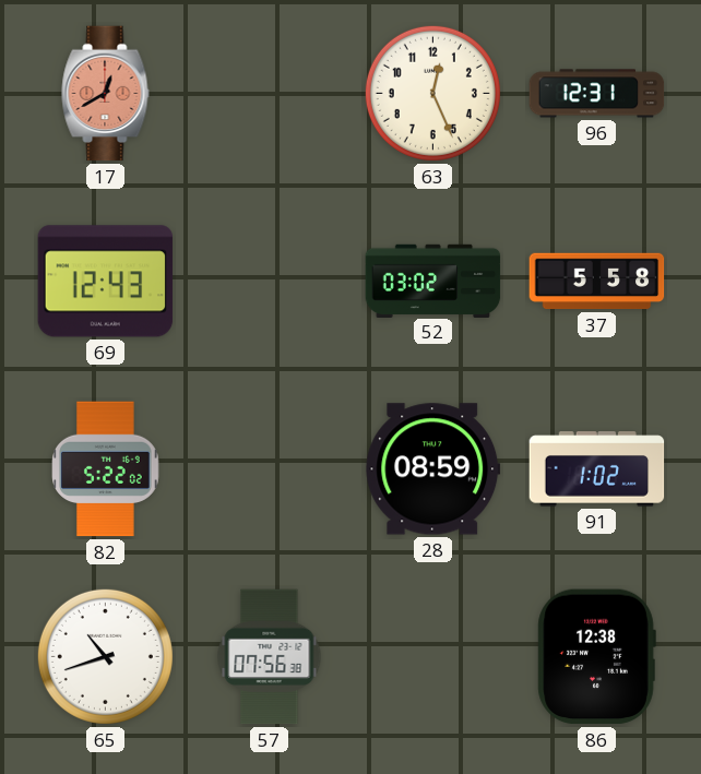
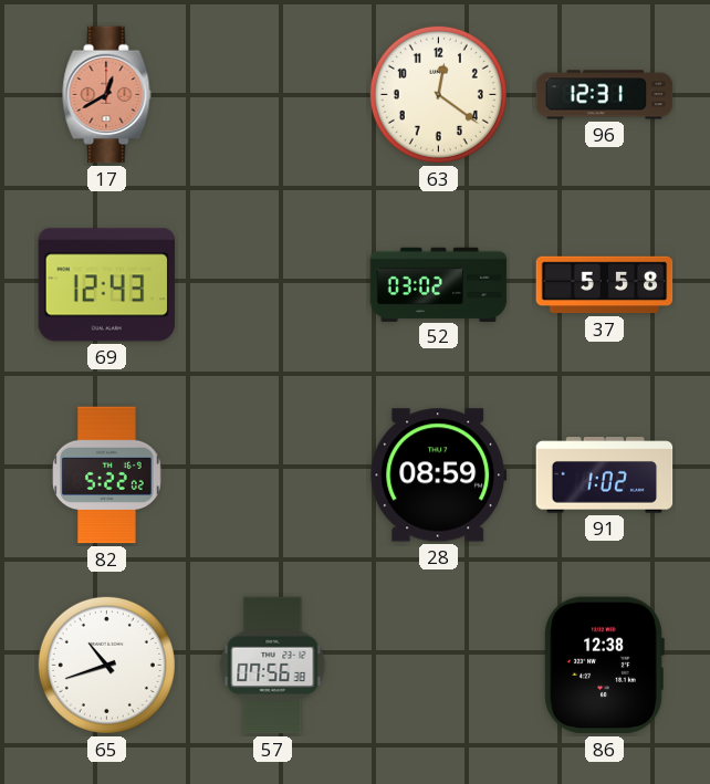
63: 12:26 -> 12:21 (438, 94)
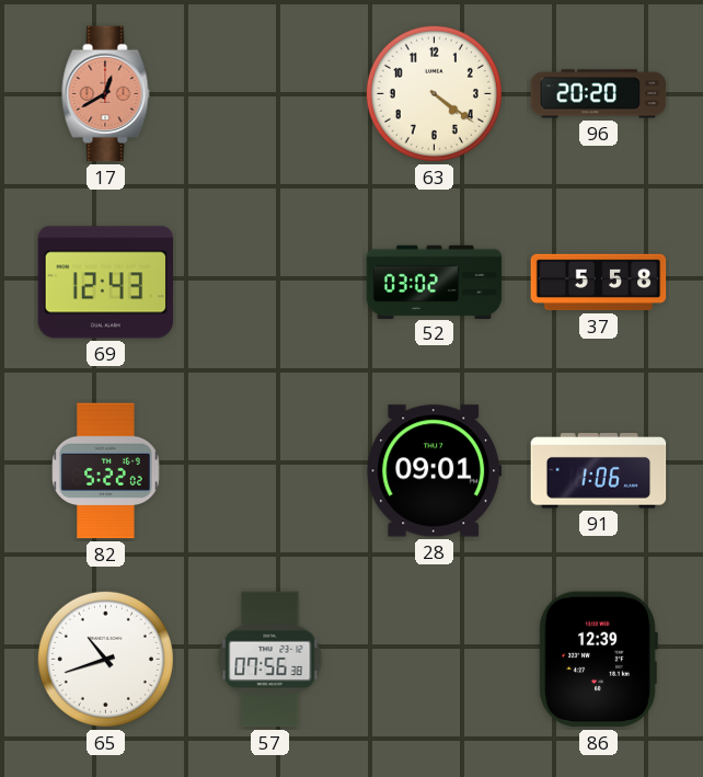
63: 12:21 -> 4:21 (434, 93)
96: 12:31 -> 20:20 (599, 94)
28: 08:59 -> 09:01 (435, 471)
91: 1:02 -> 1:06 (599, 471)
86: 12:38 -> 12:39 (598, 660)
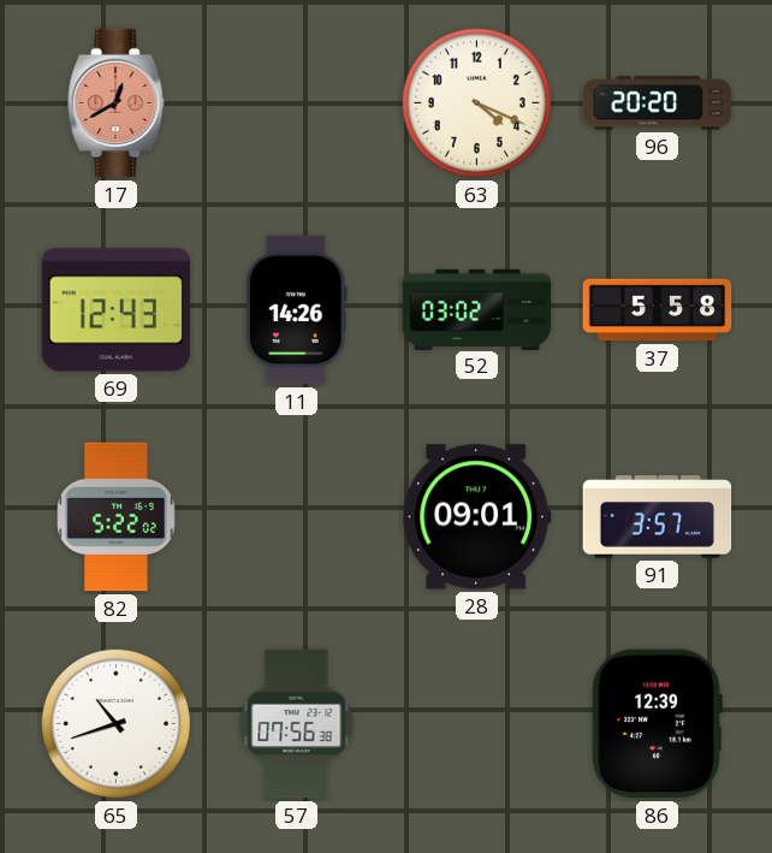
63: 4:21 -> 4:19 (476, 102)
11: none -> 14:26 (297, 310)
91: 1:06 -> 3:57 (658, 517)
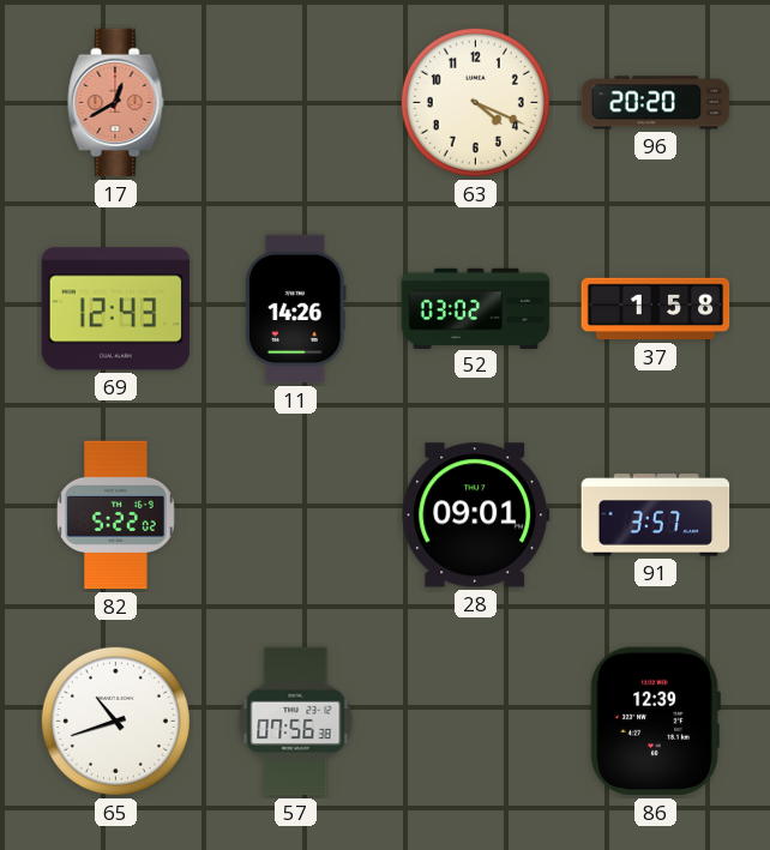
37: 5:58 -> 1:58 (656, 309)
